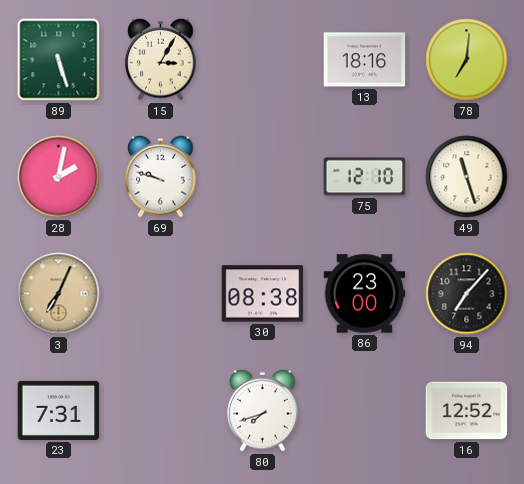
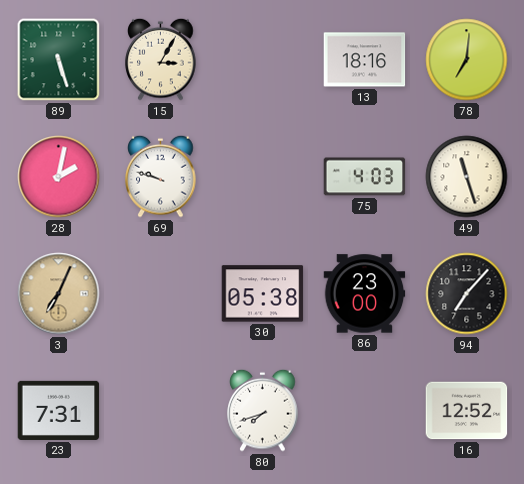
75: 12:10 -> 4:03 (365, 177)
30: 08:38 -> 05:38 (263, 294)
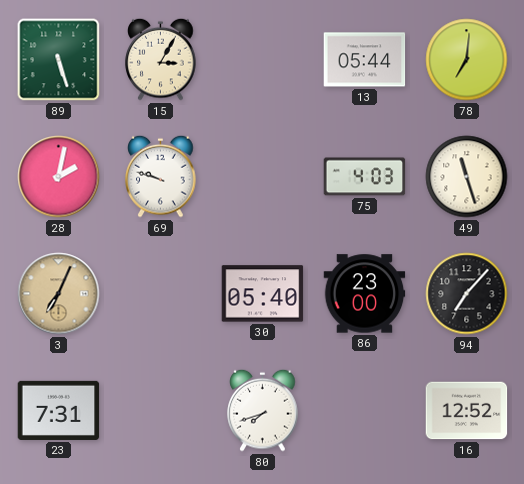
13: 18:16 -> 05:44 (365, 60)
30: 05:38 -> 05:40 (263, 294)
